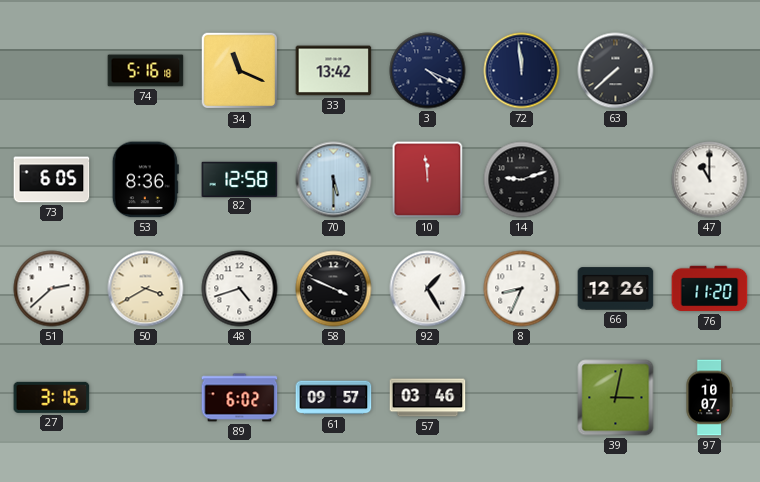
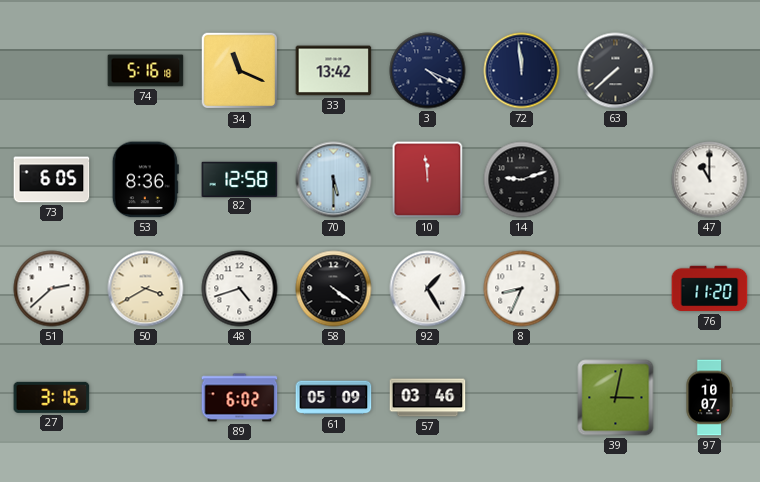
58: 3:49 -> 4:21 (334, 289)
66: 12:26 -> none (616, 289)
61: 09:57 -> 05:09 (334, 398)
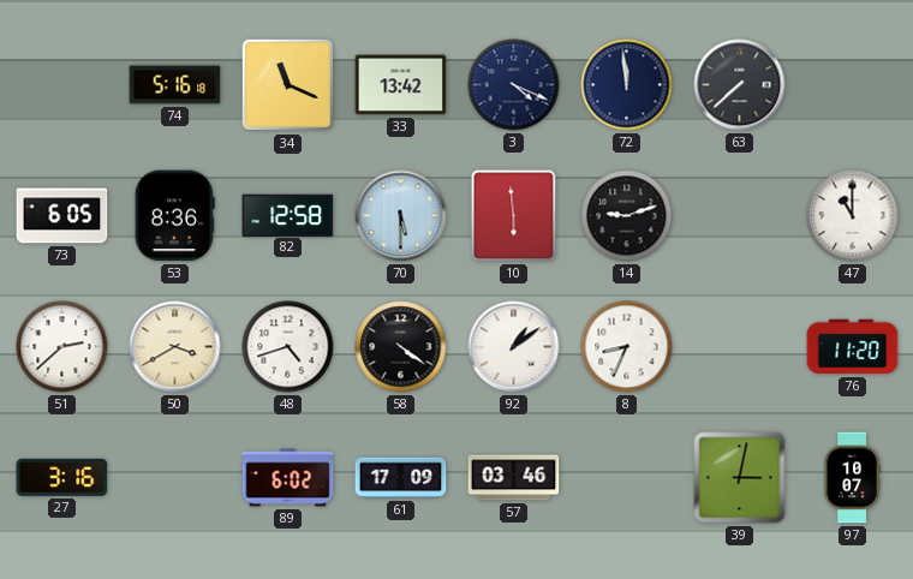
10: 11:59 -> 5:59 (514, 216)
92: 1:25 -> 1:09 (514, 347)
61: 05:09 -> 17:09 (401, 478)
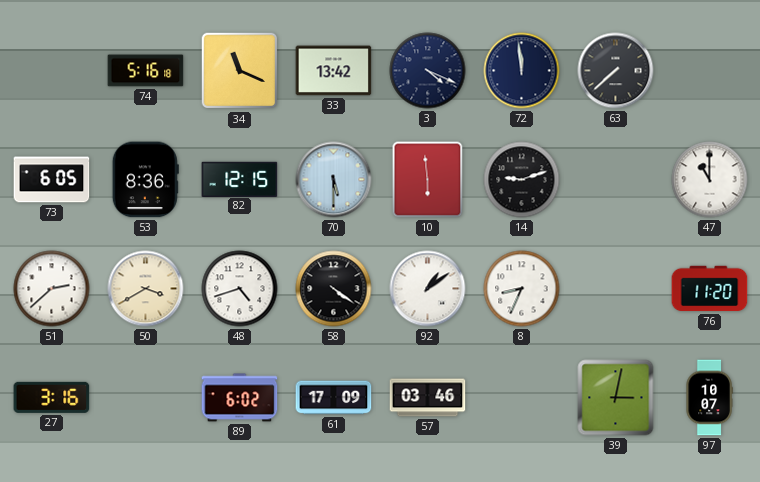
82: 12:58 -> 12:15 (240, 179)
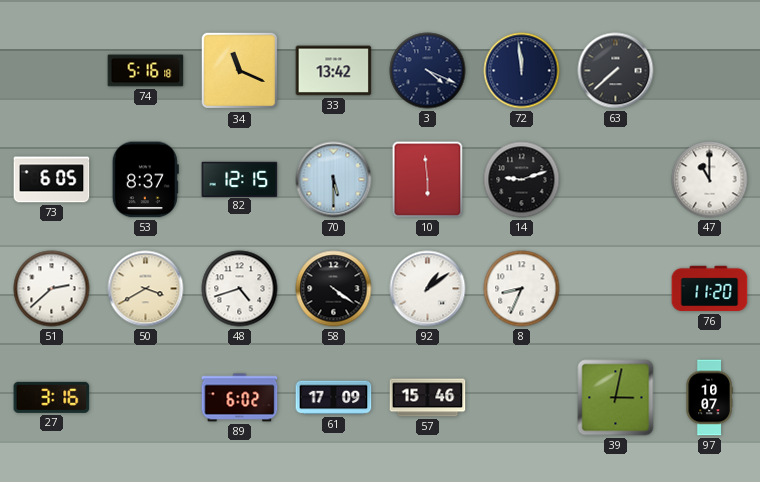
53: 8:36 -> 8:37 (145, 180)
57: 03:46 -> 15:46 (428, 398)
